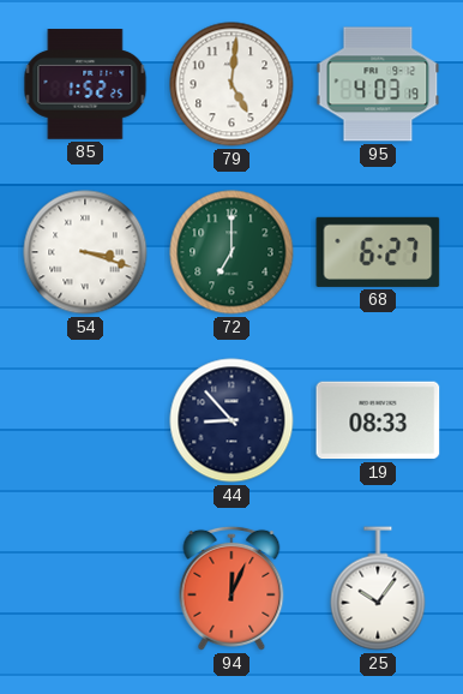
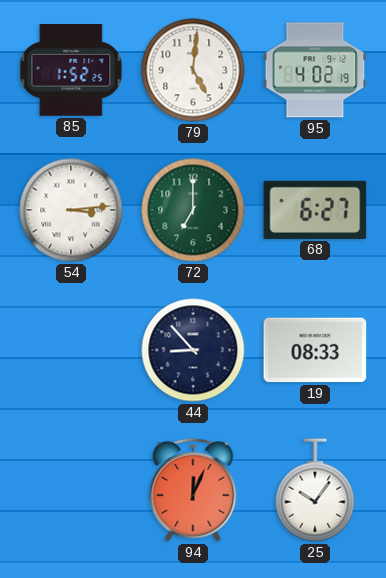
95: 4:03 -> 4:02 (315, 70)
54: 3:18 -> 3:14 (71, 210)
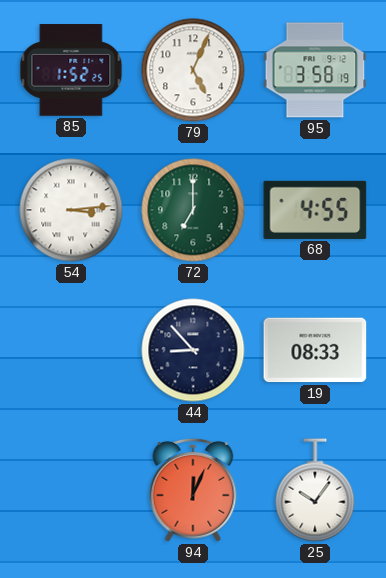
79: 5:01 -> 5:04 (193, 70)
95: 4:02 -> 3:58 (315, 70)
68: 6:27 -> 4:55 (315, 210)
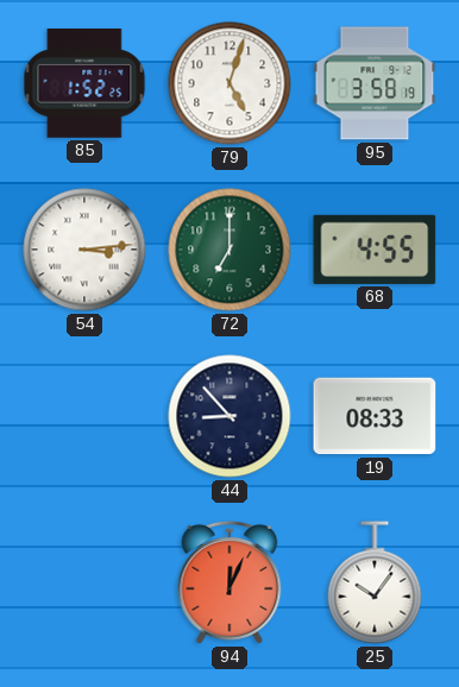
79: 5:04 -> 5:03 (229, 83)
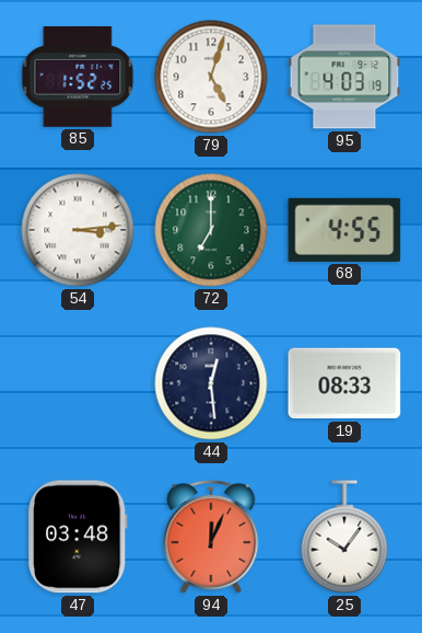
95: 3:58 -> 4:03 (344, 77)
44: 8:53 -> 12:29 (211, 383)
47: none -> 03:48 (78, 537)
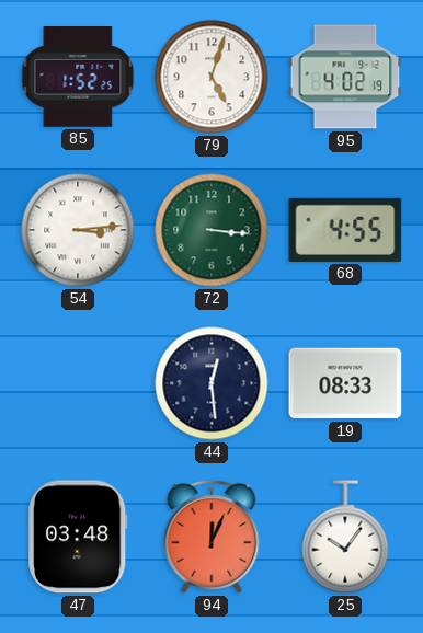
95: 4:03 -> 4:02 (345, 77)
72: 7:00 -> 3:16 (211, 230)
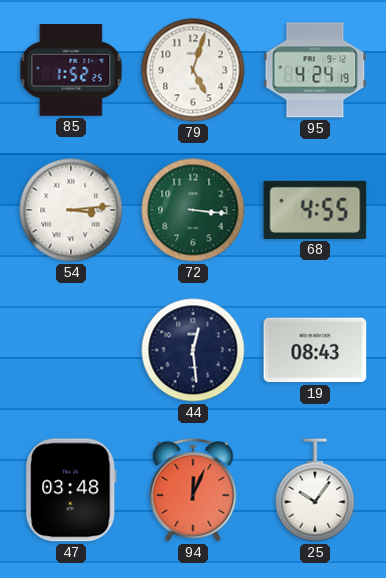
95: 4:02 -> 4:24 (315, 70)
19: 08:33 -> 08:43 (315, 350)
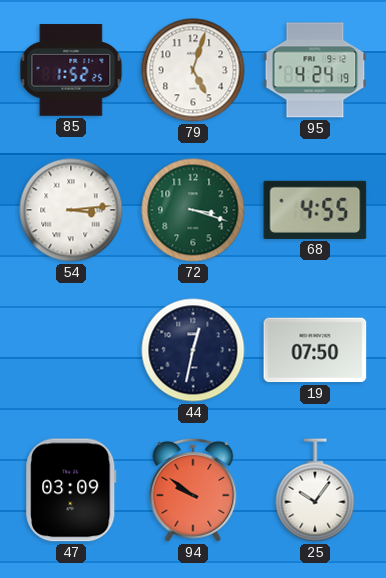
72: 3:16 -> 3:18 (193, 210)
44: 12:29 -> 12:32 (193, 350)
19: 08:43 -> 07:50 (315, 350)
47: 03:48 -> 03:09 (71, 490)
94: 12:04 -> 9:51 (193, 490)
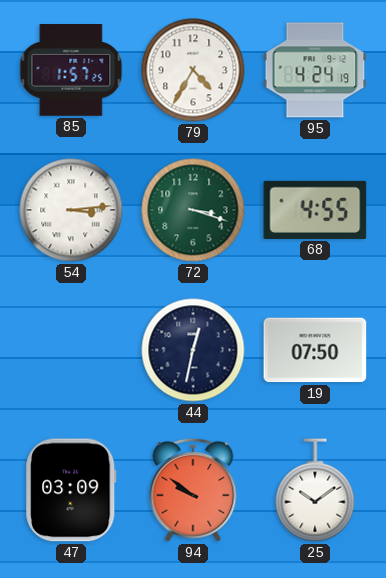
85: 1:52 -> 1:57 (71, 70)
79: 5:03 -> 4:35 (193, 70)
25: 10:06 -> 10:09 (315, 490)
